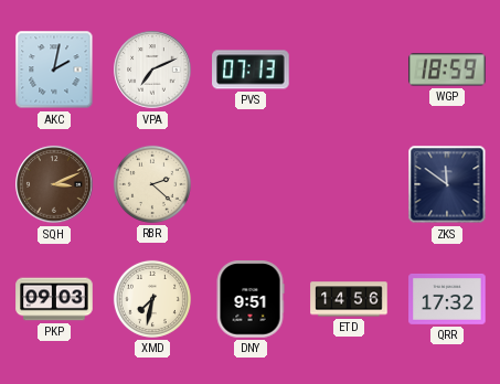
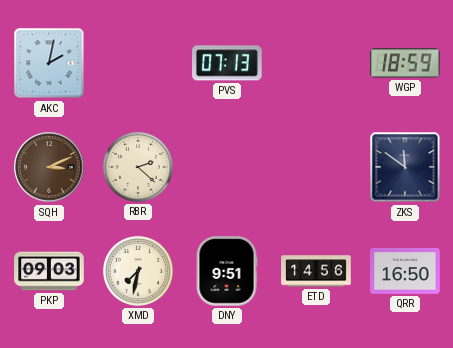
VPA: 7:11 -> none (152, 70)
QRR: 17:32 -> 16:50 (405, 271)
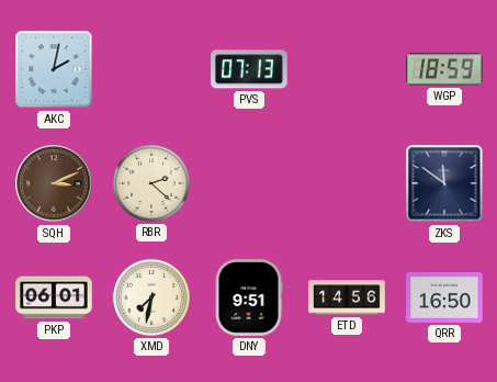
PKP: 09:03 -> 06:01 (54, 297)
